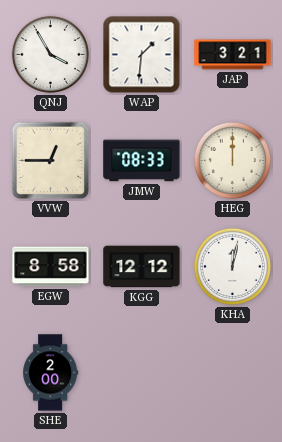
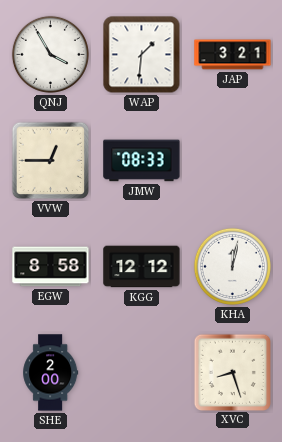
HEG: 12:00 -> none (232, 160)
XVC: none -> 8:27 (232, 372)
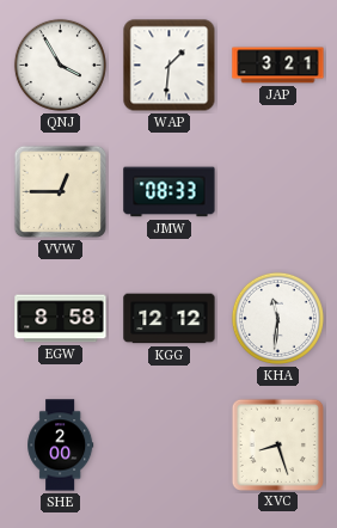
KHA: 12:02 -> 11:31 (277, 318)
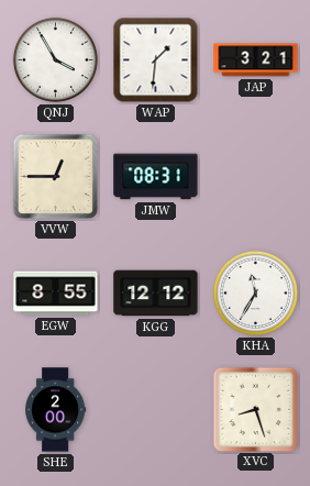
JMW: 08:33 -> 08:31 (156, 177)
EGW: 8:58 -> 8:55 (56, 294)
KHA: 11:31 -> 11:35 (255, 292)
